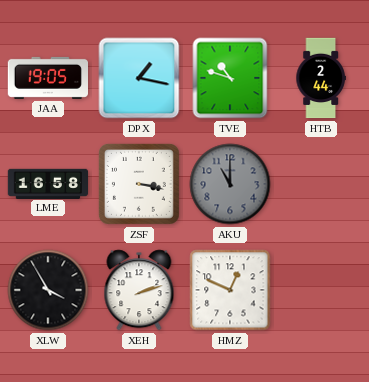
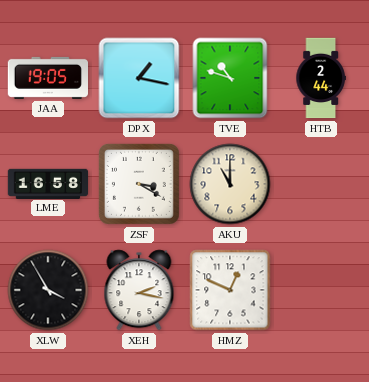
ZSF: 3:17 -> 3:20 (139, 184)
AKU dial: grey -> cream (230, 184)
XEH: 2:12 -> 2:17 (139, 290)
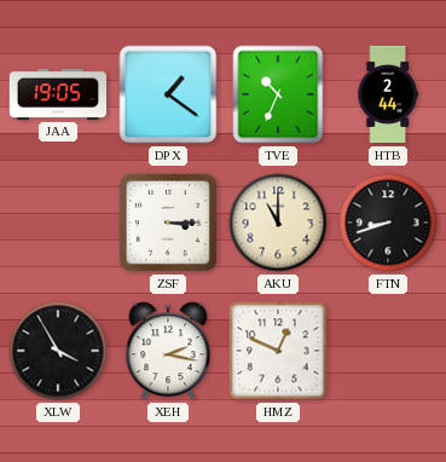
DPX: 1:17 -> 1:21 (168, 94)
TVE: 10:48 -> 10:34 (278, 94)
LME: 16:58 -> none (48, 183)
ZSF: 3:20 -> 3:15 (168, 223)
FTN: none -> 8:42 (388, 223)
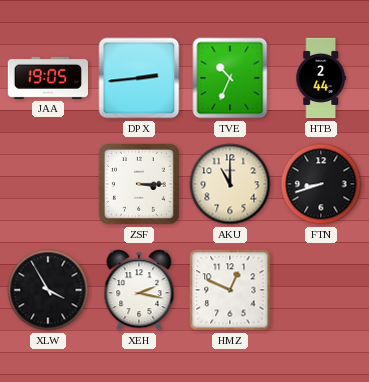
DPX: 1:21 -> 2:44 (139, 78)
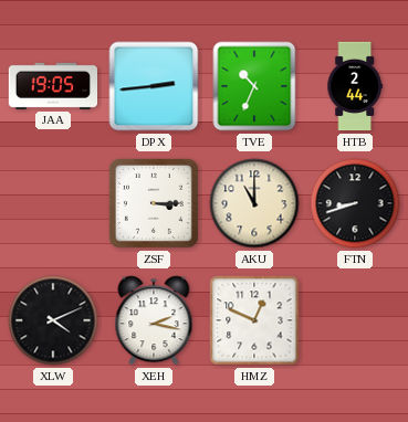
XLW: 3:55 -> 4:11 (53, 320)
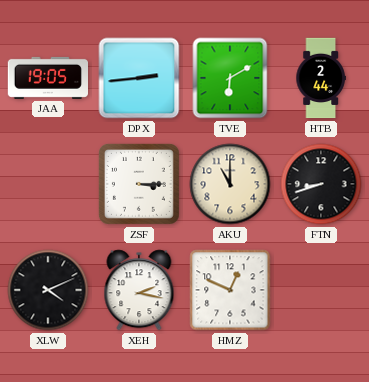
TVE: 10:34 -> 6:10 (230, 78)
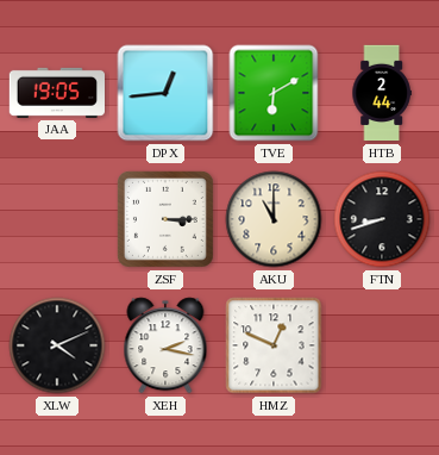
DPX: 2:44 -> 12:44 (165, 93)
